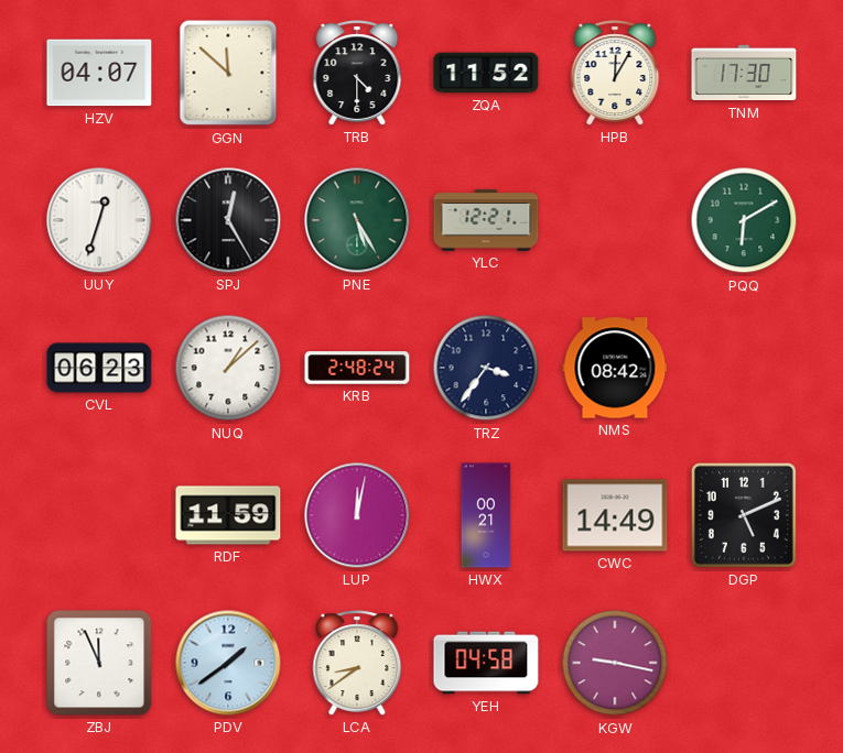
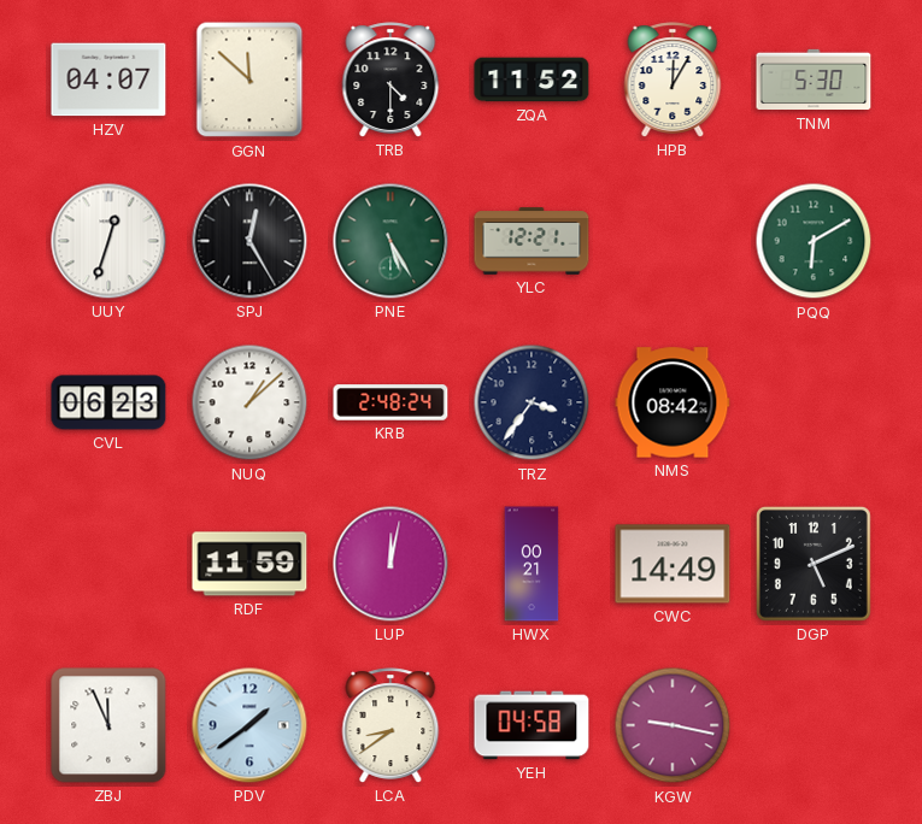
TNM: 17:30 -> 5:30 (814, 80)
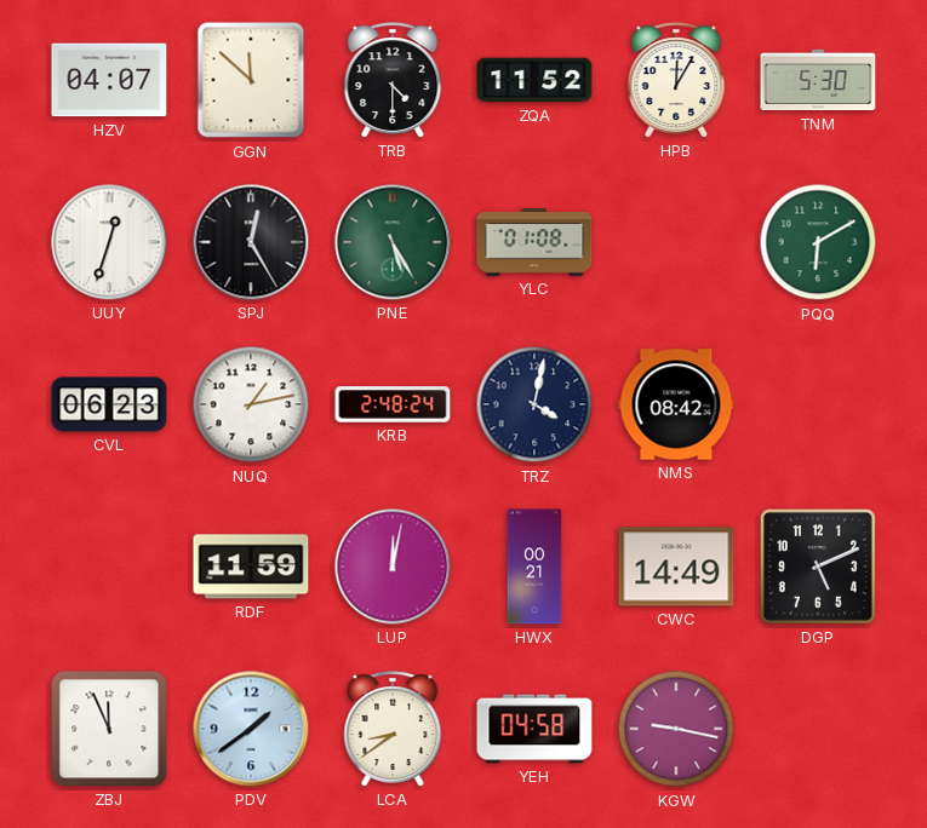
YLC: 12:21 -> 01:08 (534, 242)
NUQ: 1:08 -> 1:13 (251, 404)
TRZ: 3:36 -> 4:02 (534, 404)
